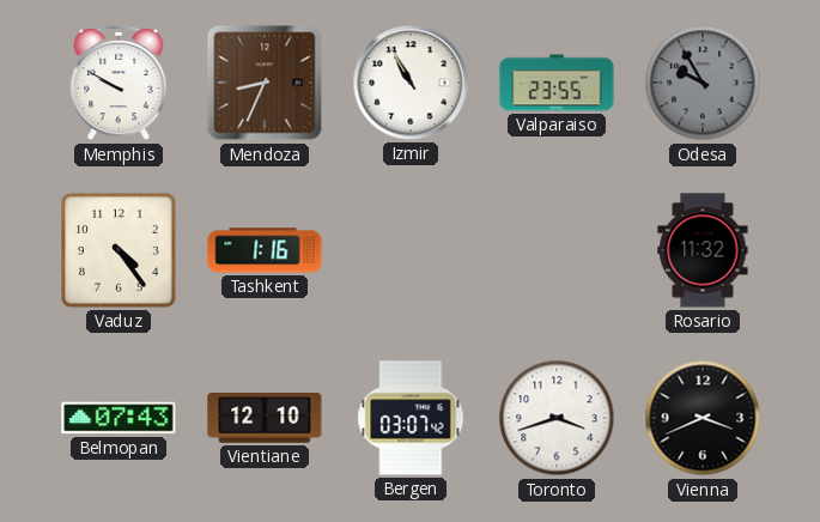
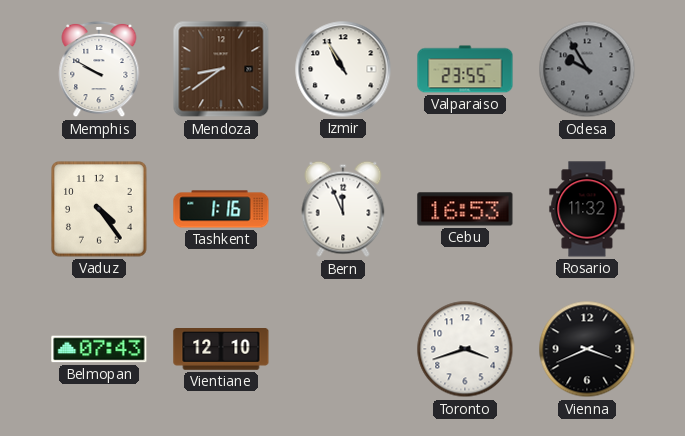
Mendoza: 8:34 -> 8:39 (221, 69)
Bern: none -> 11:56 (343, 209)
Cebu: none -> 16:53 (465, 209)
Bergen: 03:07 -> none (411, 418)
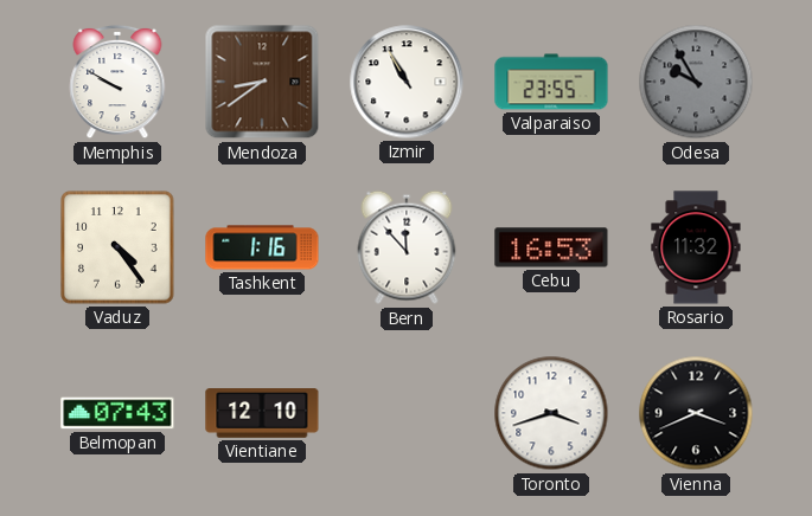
Bern: 11:56 -> 11:53 (407, 247)
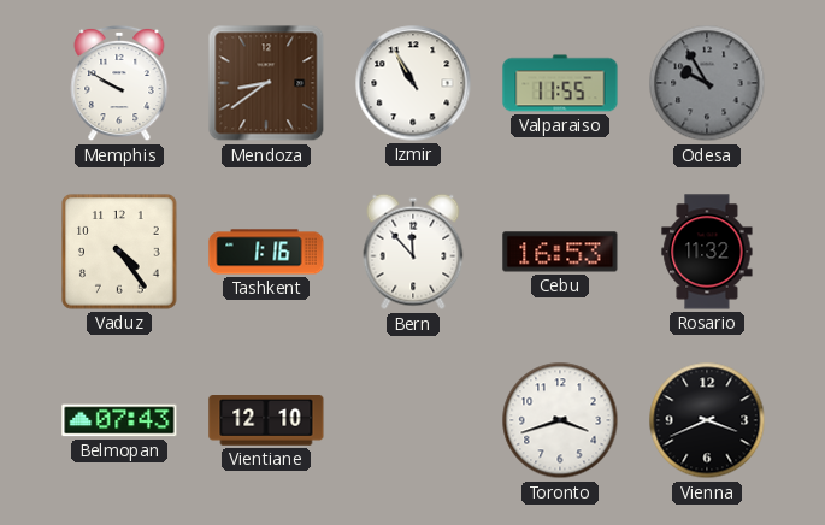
Valparaiso: 23:55 -> 11:55 (560, 83)
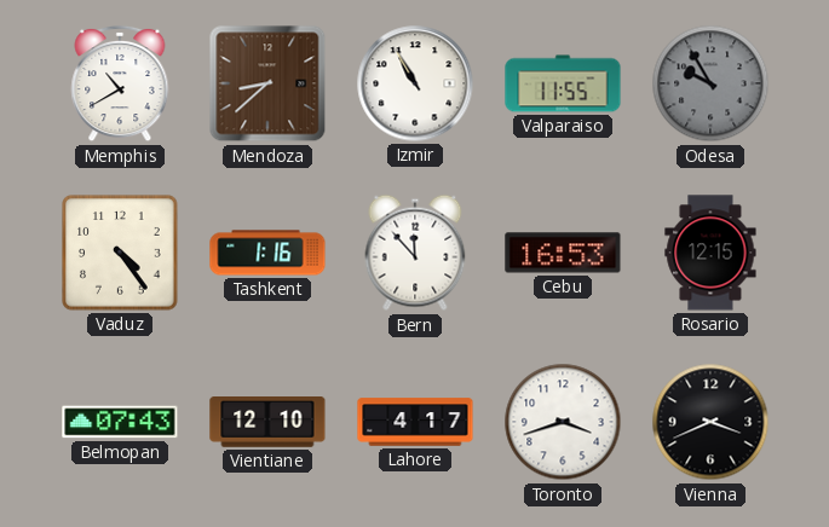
Memphis: 9:50 -> 10:40 (120, 83)
Mendoza: 8:39 -> 8:38 (267, 83)
Rosario: 11:32 -> 12:15 (710, 253)
Lahore: none -> 4:17 (415, 422)
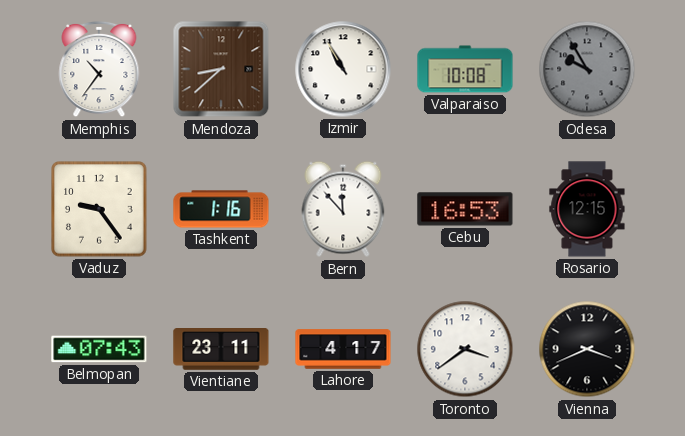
Memphis: 10:40 -> 10:36 (99, 69)
Valparaiso: 11:55 -> 10:08 (465, 69)
Vaduz: 4:24 -> 9:24 (99, 209)
Vientiane: 12:10 -> 23:11 (221, 350)
Toronto: 3:42 -> 3:39 (465, 349)
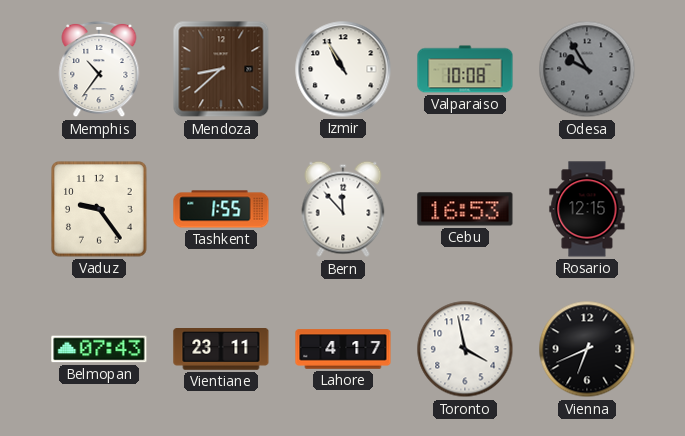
Tashkent: 1:16 -> 1:55 (221, 209)
Toronto: 3:39 -> 3:58 (465, 349)
Vienna: 3:41 -> 6:41 (587, 349)
